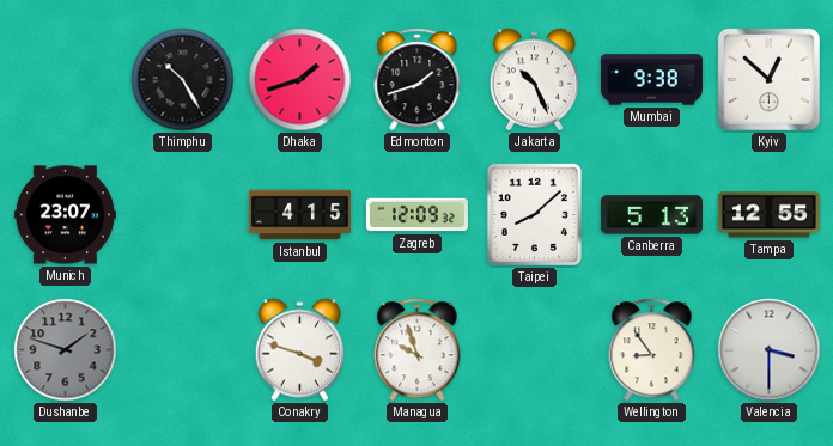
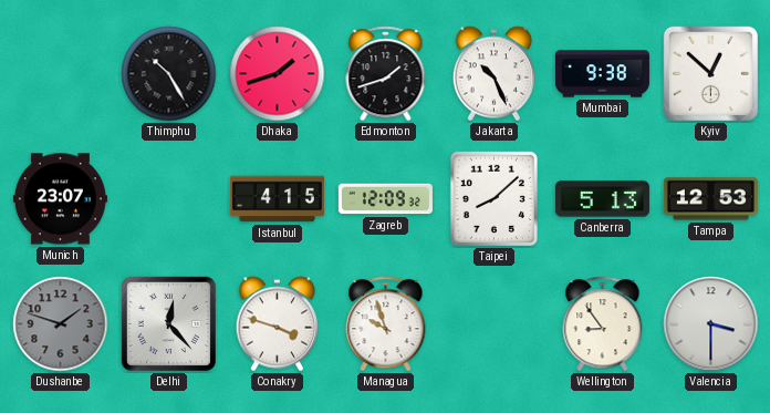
Tampa: 12:55 -> 12:53 (710, 199)
Delhi: none -> 12:23 (168, 323)
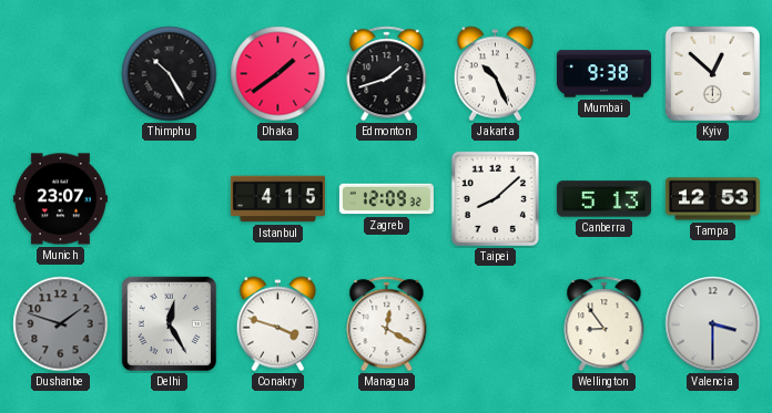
Dhaka: 1:42 -> 1:39 (278, 74)
Delhi: 12:23 -> 12:25 (169, 323)
Managua: 9:57 -> 12:20 (387, 324)
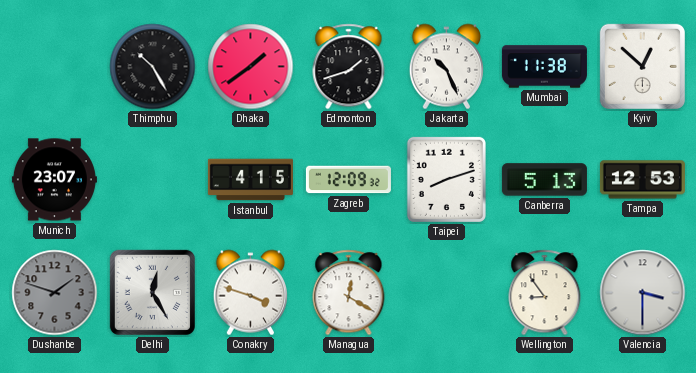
Mumbai: 9:38 -> 11:38 (544, 67)
Taipei: 8:08 -> 8:12 (446, 179)
